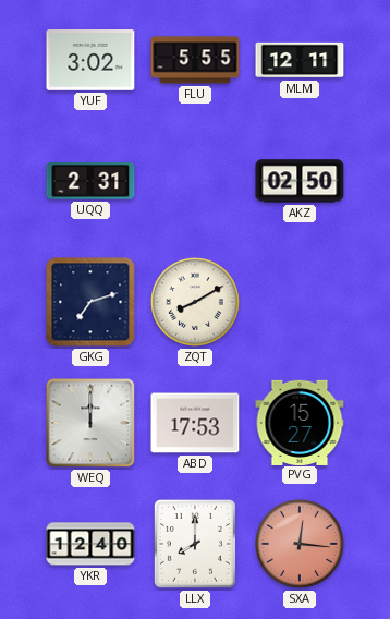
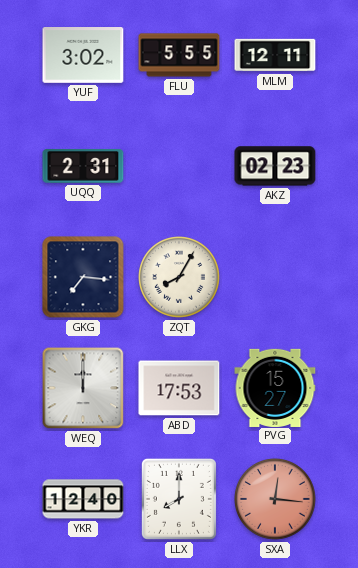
AKZ: 02:50 -> 02:23 (275, 166)
GKG: 7:12 -> 7:16 (83, 277)
ZQT: 8:10 -> 8:05 (180, 278)
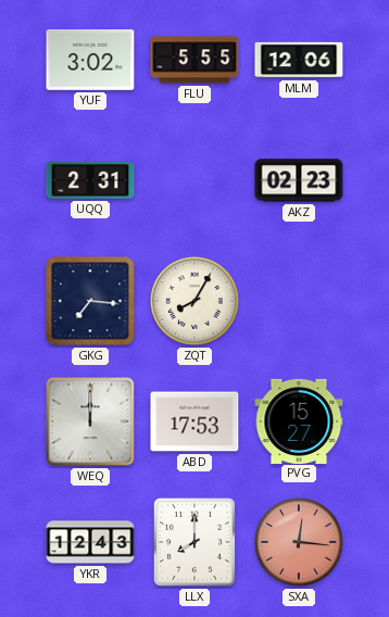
MLM: 12:11 -> 12:06 (299, 60)
YKR: 12:40 -> 12:43 (90, 542)
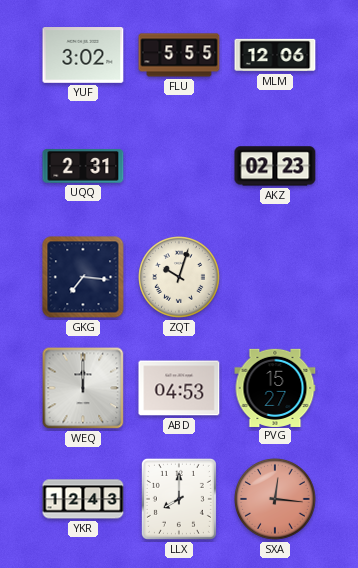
ZQT: 8:05 -> 10:03 (180, 278)
ABD: 17:53 -> 04:53 (179, 388)
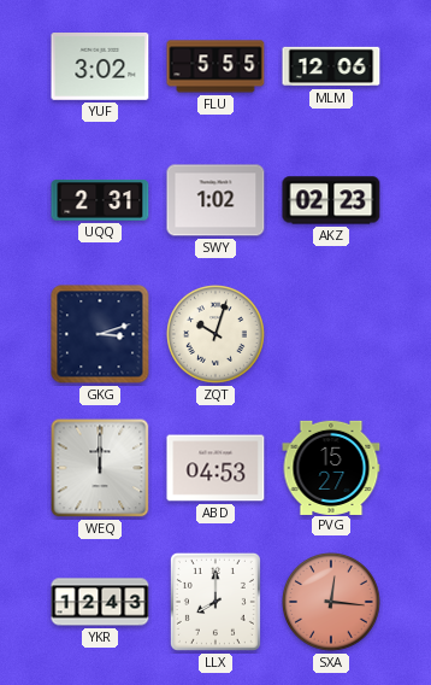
SWY: none -> 1:02 (215, 200)
GKG: 7:16 -> 3:12 (100, 334)
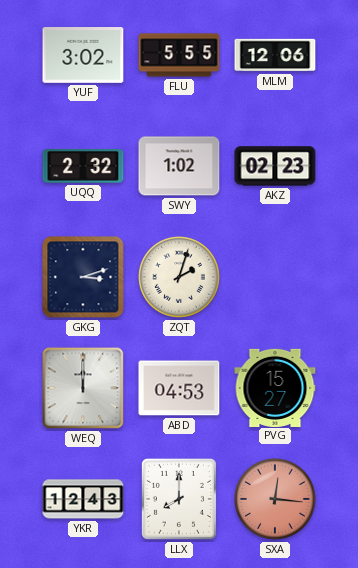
UQQ: 2:31 -> 2:32 (83, 167)
ZQT: 10:03 -> 2:03 (180, 278)
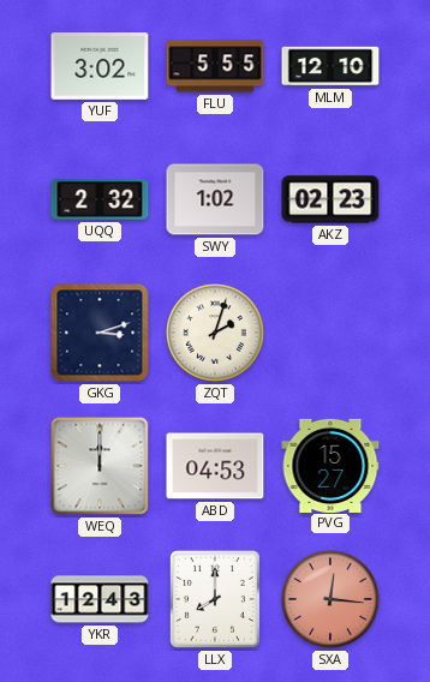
MLM: 12:06 -> 12:10 (330, 66)
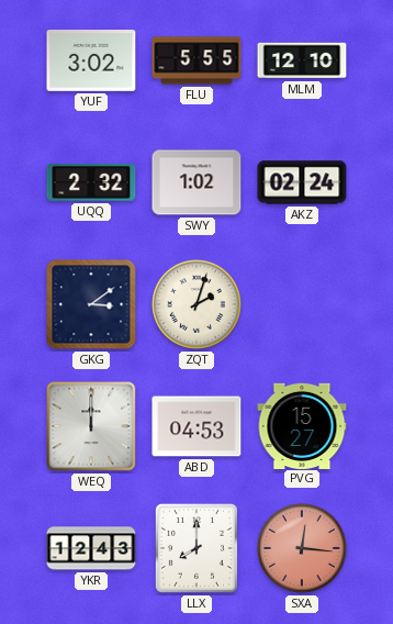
AKZ: 02:23 -> 02:24 (302, 182)
GKG: 3:12 -> 3:09 (91, 304)
